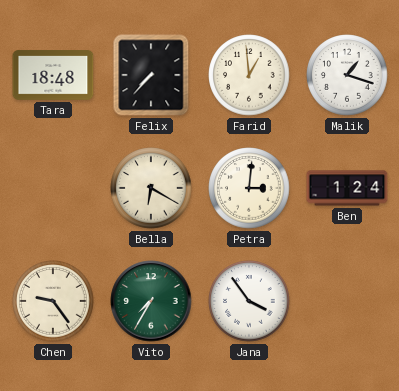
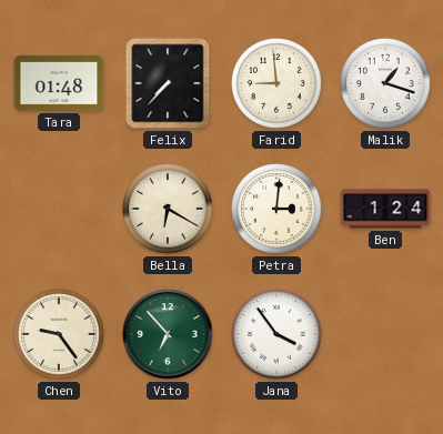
Tara: 18:48 -> 01:48 (59, 83)
Farid: 12:59 -> 8:59 (276, 83)
Vito: 7:35 -> 6:53 (168, 334)
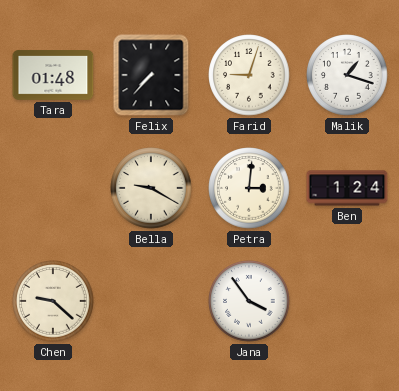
Farid: 8:59 -> 9:03 (249, 75)
Bella: 6:20 -> 9:20 (151, 188)
Chen: 9:24 -> 9:22 (53, 301)
Vito: 6:53 -> none (168, 334)
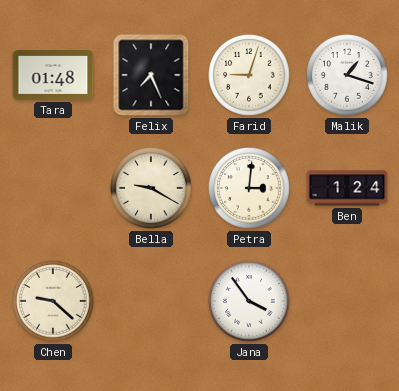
Felix: 7:37 -> 7:26 (151, 75)
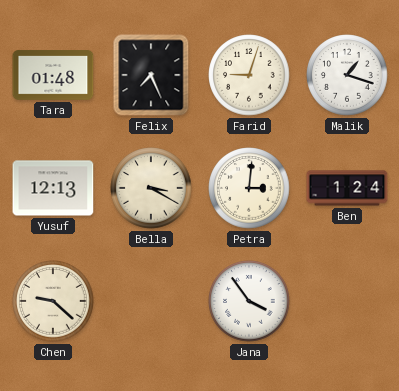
Yusuf: none -> 12:13 (53, 188)
Bella: 9:20 -> 3:20 (151, 188)
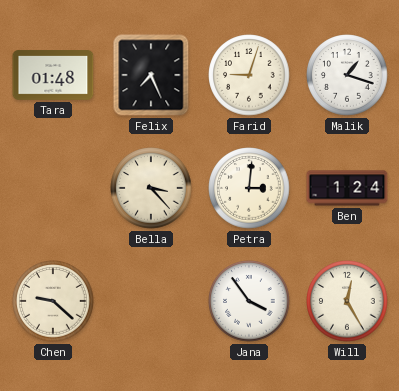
Yusuf: 12:13 -> none (53, 188)
Bella: 3:20 -> 3:23 (151, 188)
Will: none -> 12:25 (347, 301)
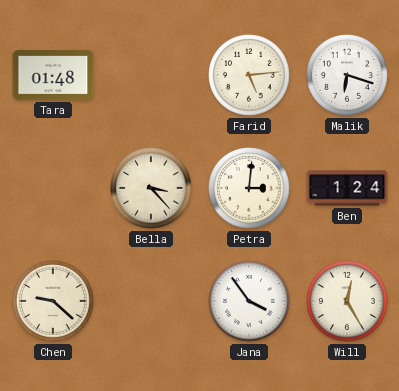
Felix: 7:26 -> none (151, 75)
Farid: 9:03 -> 5:14 (249, 75)
Malik: 1:18 -> 6:18 (347, 75)
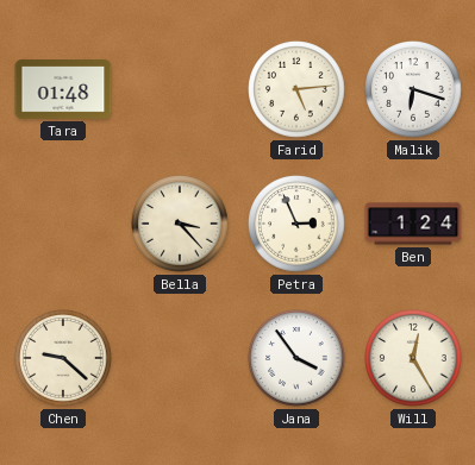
Petra: 3:01 -> 2:56 (296, 224)
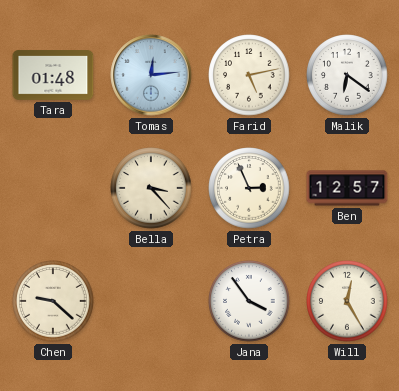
Tomas: none -> 12:14 (151, 75)
Farid: 5:14 -> 5:13 (249, 75)
Malik: 6:18 -> 6:21 (347, 75)
Ben: 1:24 -> 12:57 (347, 188)
